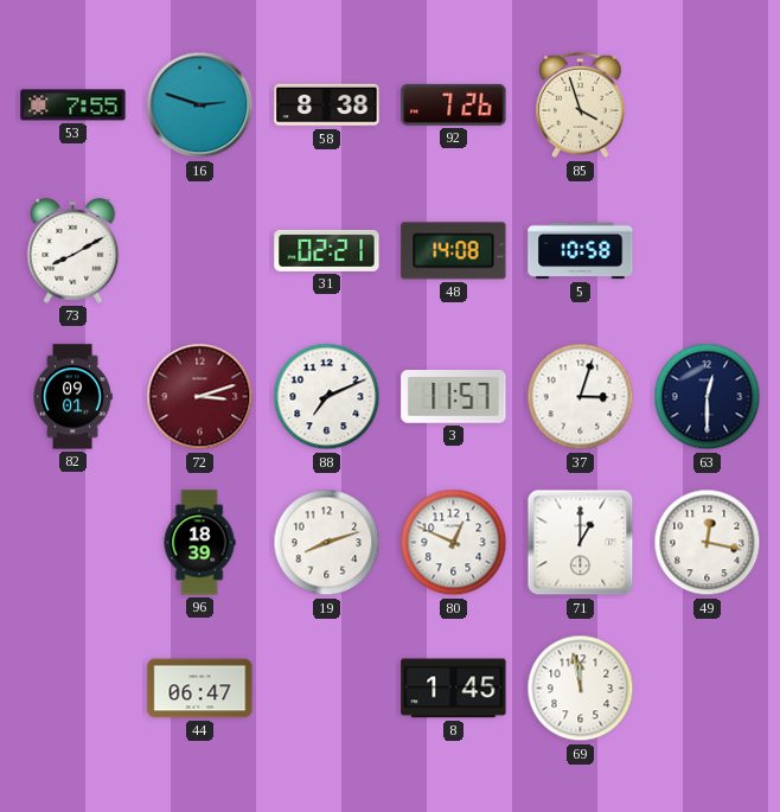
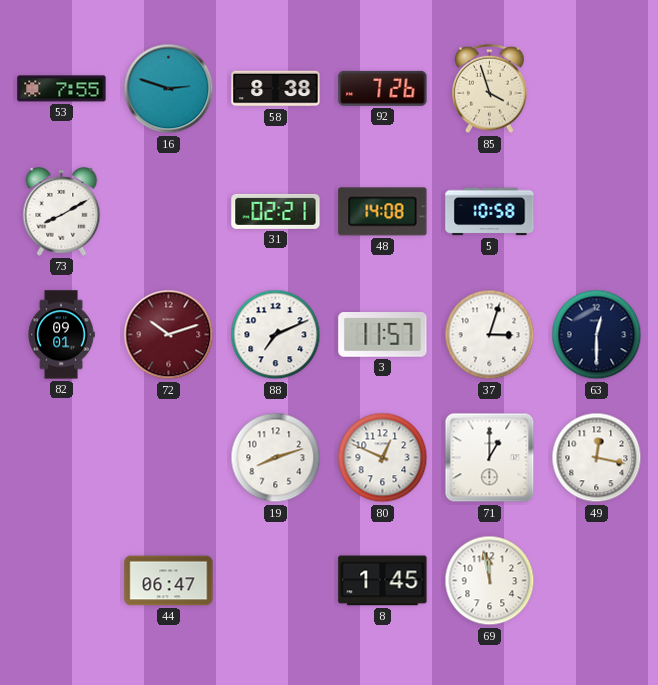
72: 3:12 -> 10:12 (169, 335)
96: 18:39 -> none (199, 543)
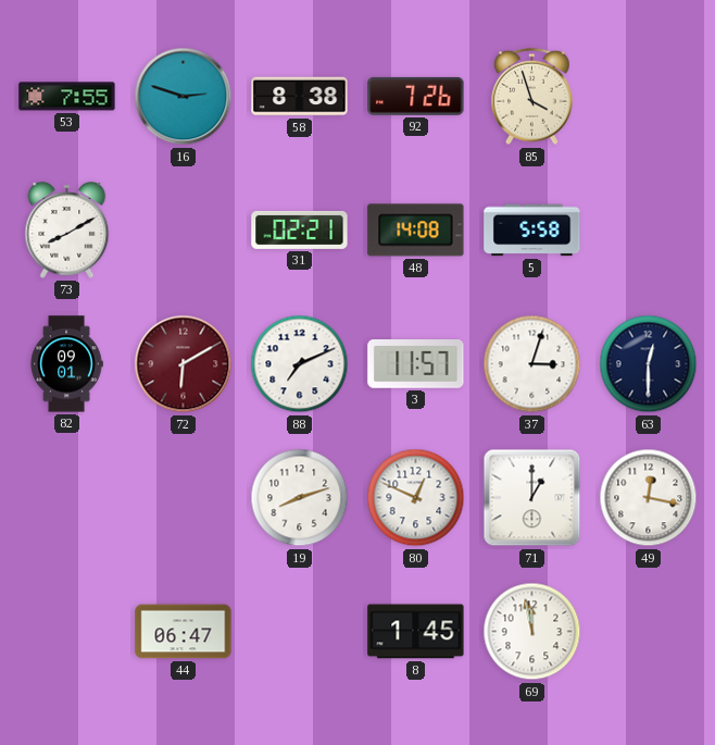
5: 10:58 -> 5:58 (532, 231)
72: 10:12 -> 6:10 (184, 364)
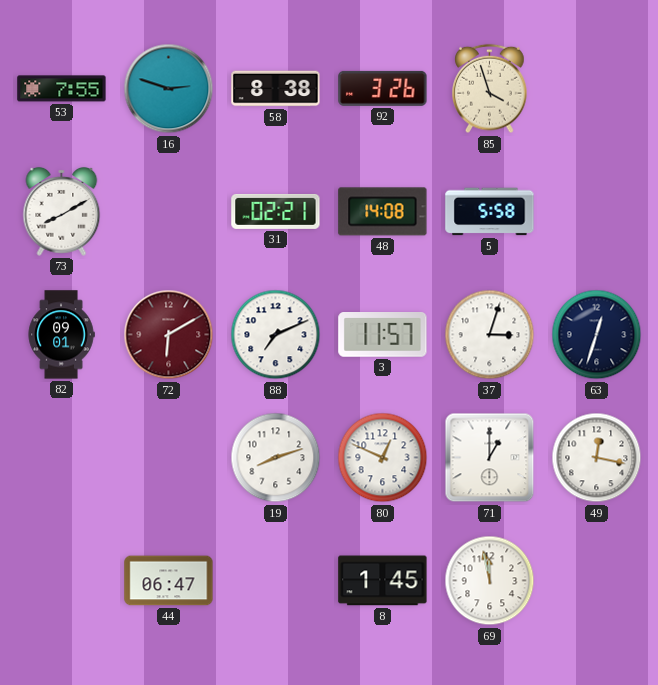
92: 7:26 -> 3:26 (383, 88)
63: 12:30 -> 12:33 (597, 335)
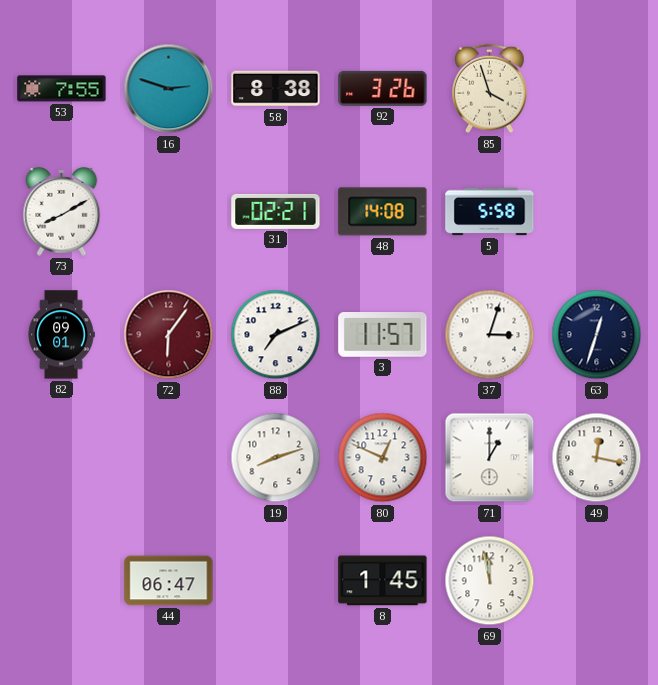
72: 6:10 -> 6:06 (169, 335)
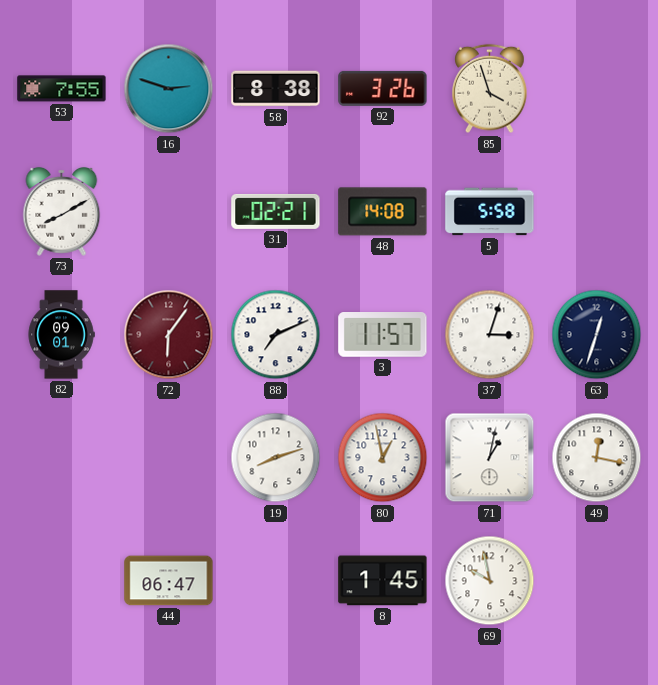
80: 12:49 -> 12:58 (383, 458)
71: 1:00 -> 1:02 (490, 458)
69: 11:58 -> 9:58 (490, 581)
